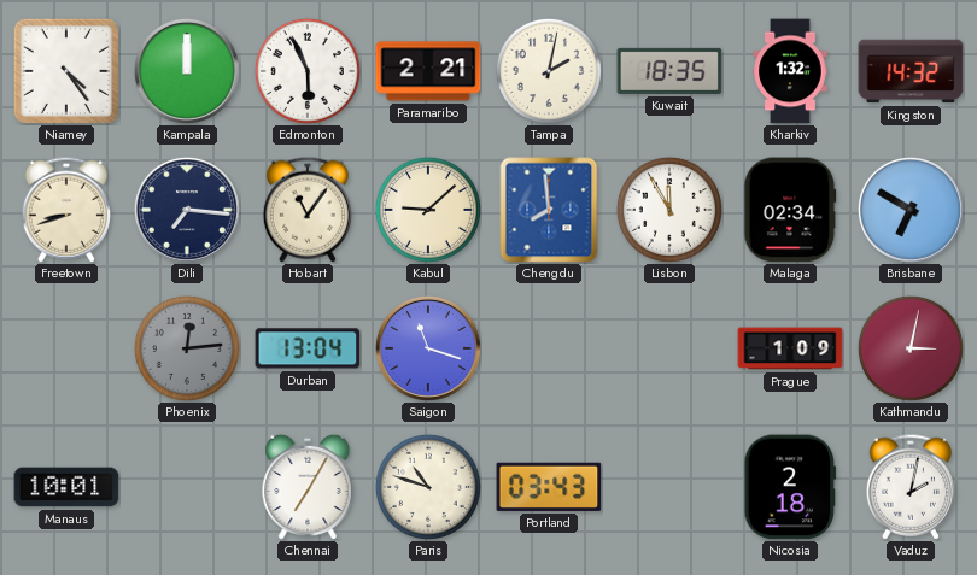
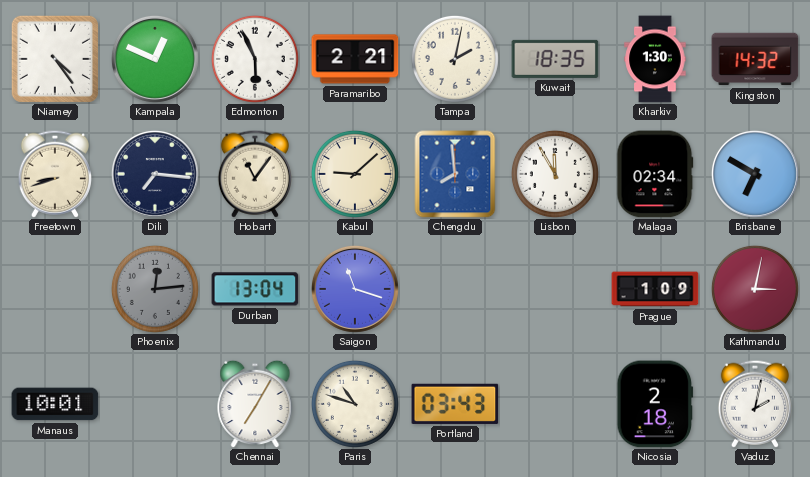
Kampala: 12:00 -> 12:49 (155, 59)
Kharkiv: 1:32 -> 1:30 (655, 59)
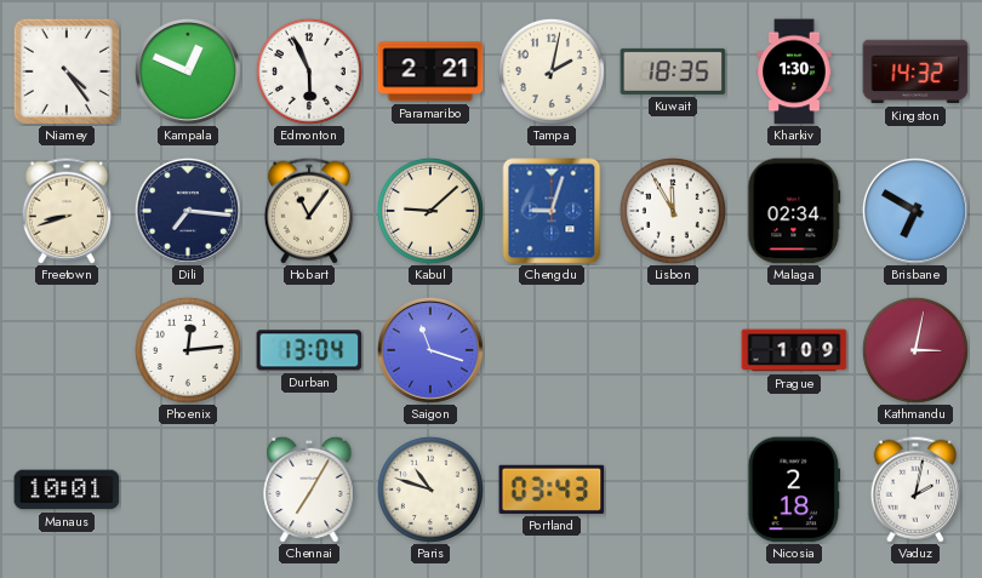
Chengdu: 7:59 -> 9:03 (552, 211)
Phoenix dial: grey -> white (188, 350)
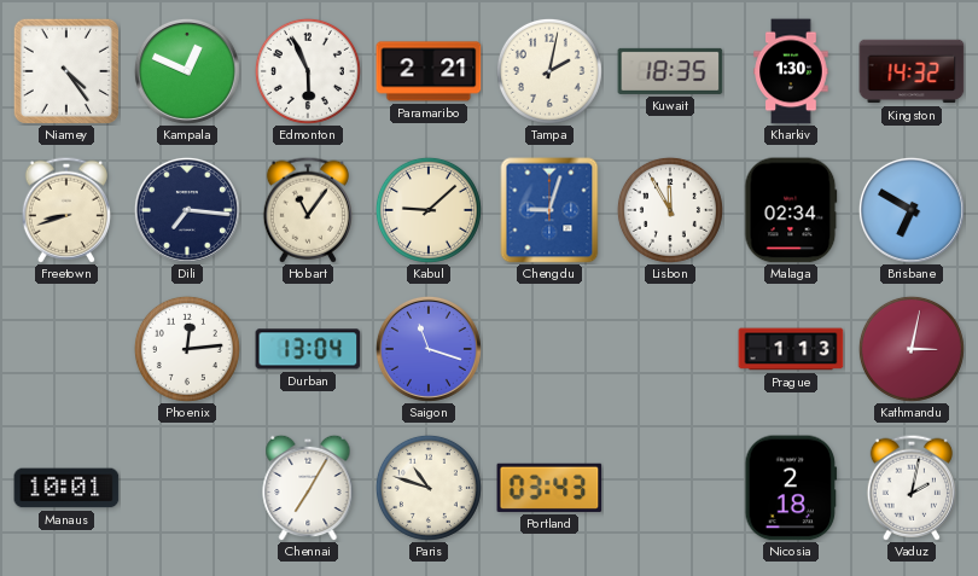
Prague: 1:09 -> 1:13 (791, 349)
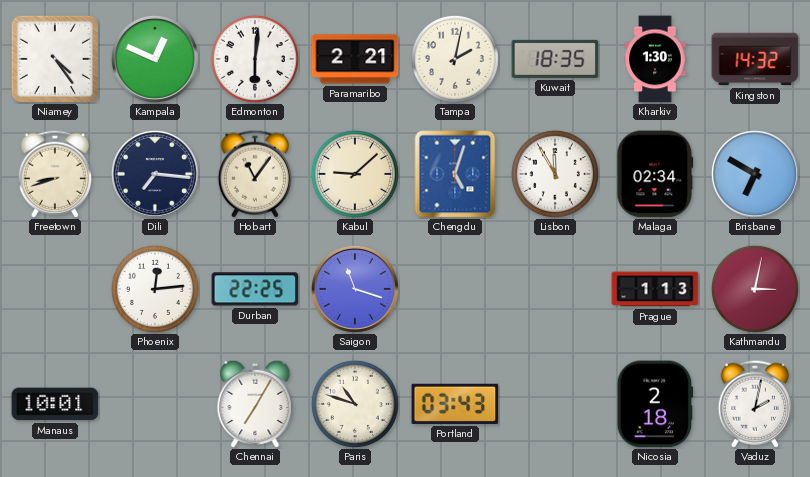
Edmonton: 5:56 -> 6:01 (255, 59)
Chengdu: 9:03 -> 5:03 (455, 174)
Durban: 13:04 -> 22:25 (255, 289)
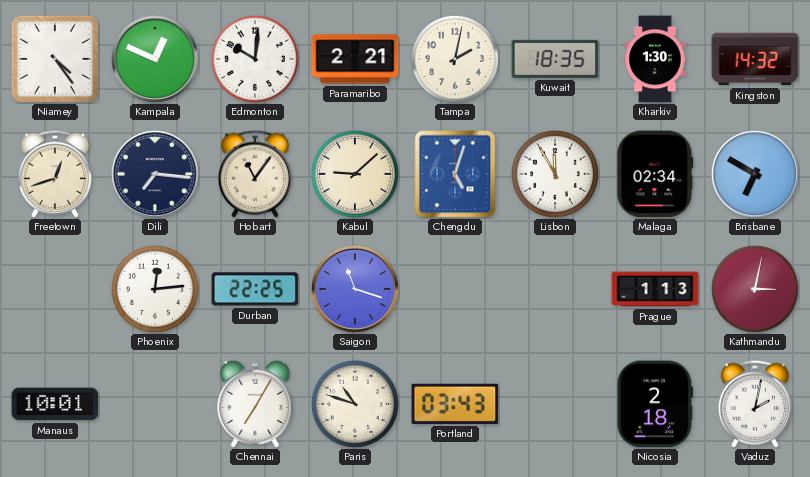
Edmonton: 6:01 -> 10:01 (255, 59)
Freetown: 8:42 -> 12:42 (55, 174)
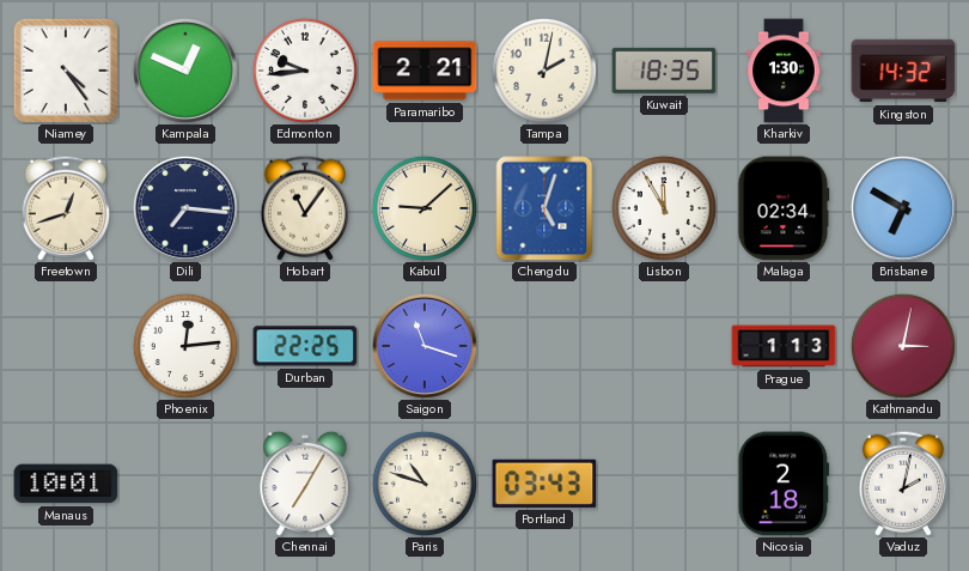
Edmonton: 10:01 -> 9:44 (305, 71)
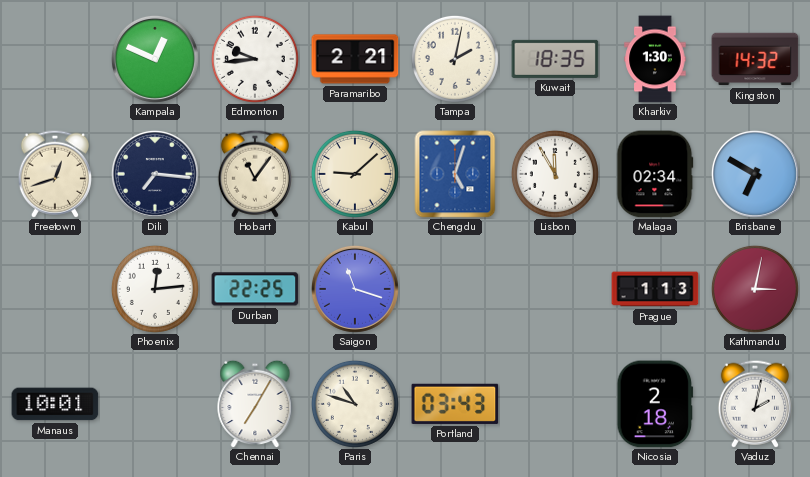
Niamey: 4:24 -> none (65, 69)
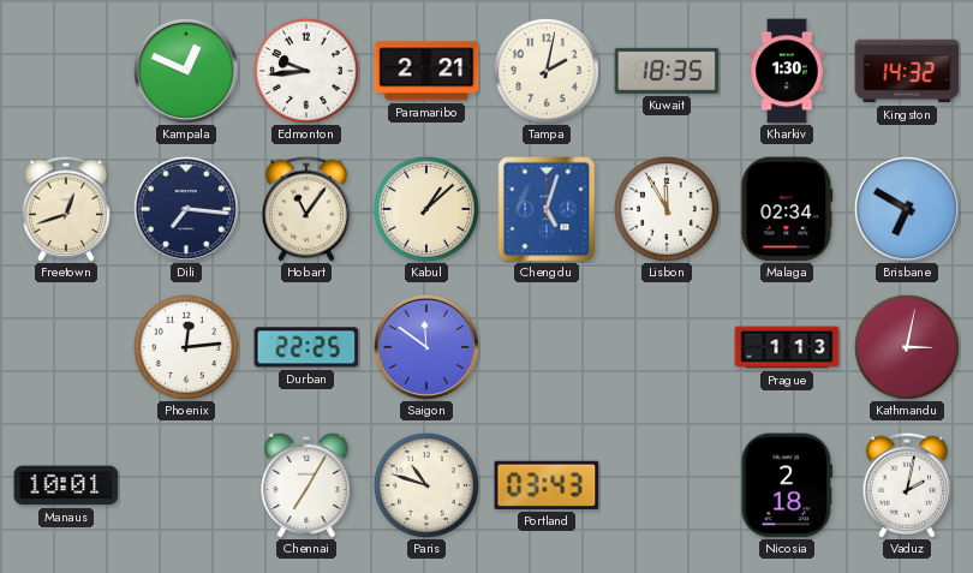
Kabul: 9:08 -> 1:08 (426, 209)
Saigon: 11:18 -> 11:51 (426, 347)
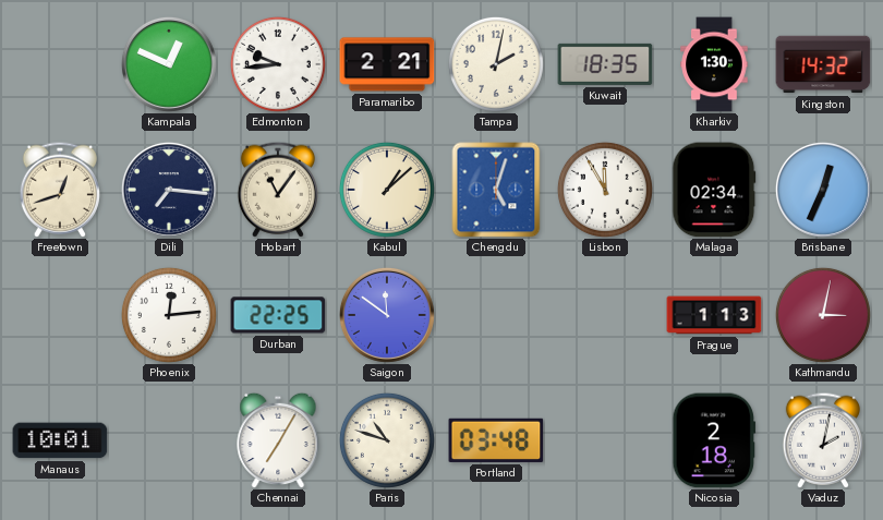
Brisbane: 6:50 -> 12:34 (823, 190)
Portland: 03:43 -> 03:48 (496, 440)
